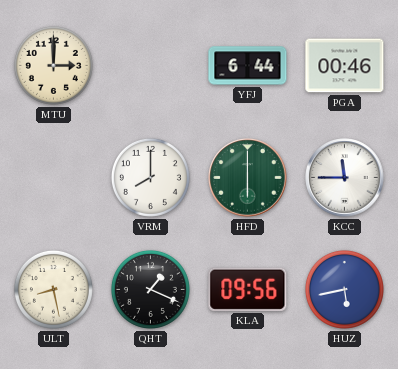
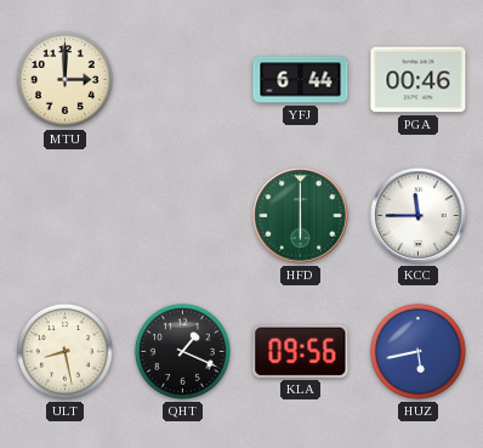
VRM: 8:00 -> none (150, 177)
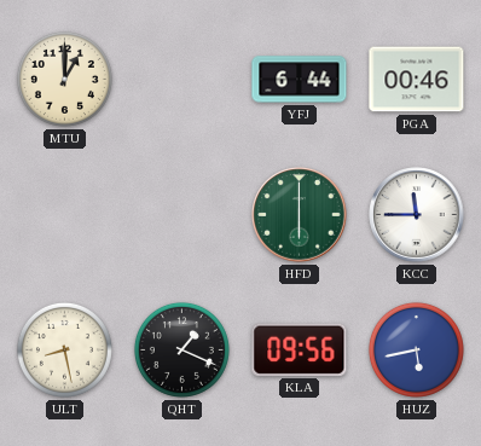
MTU: 3:00 -> 1:00 (64, 79)
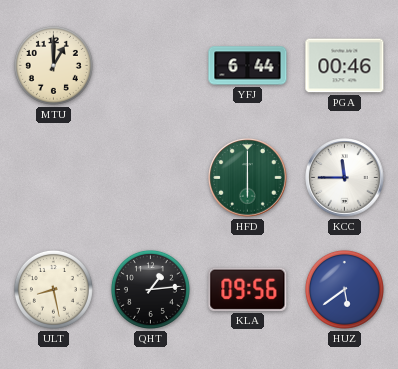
QHT: 1:19 -> 1:14 (150, 289)
HUZ: 5:43 -> 5:39 (344, 289)
